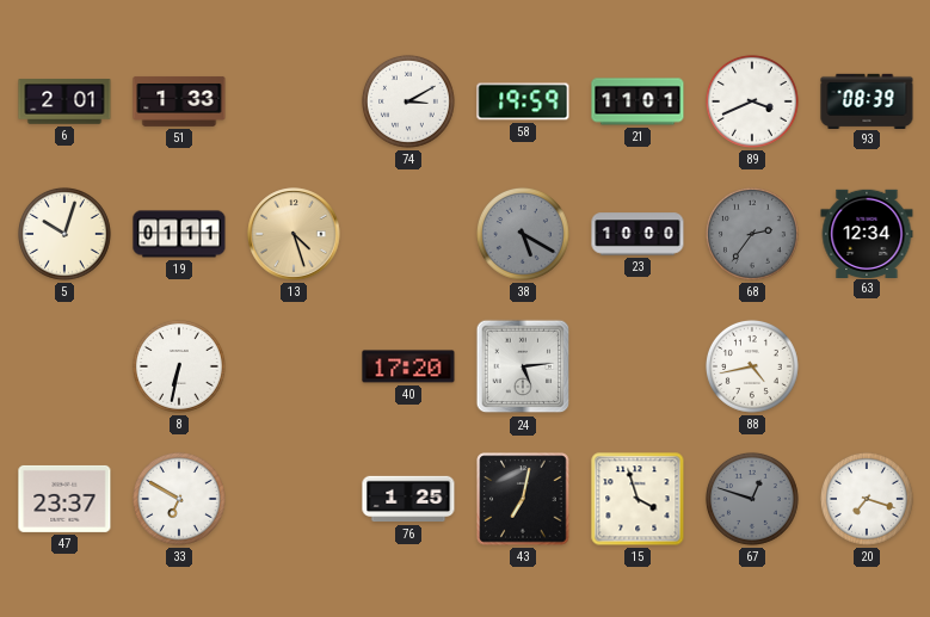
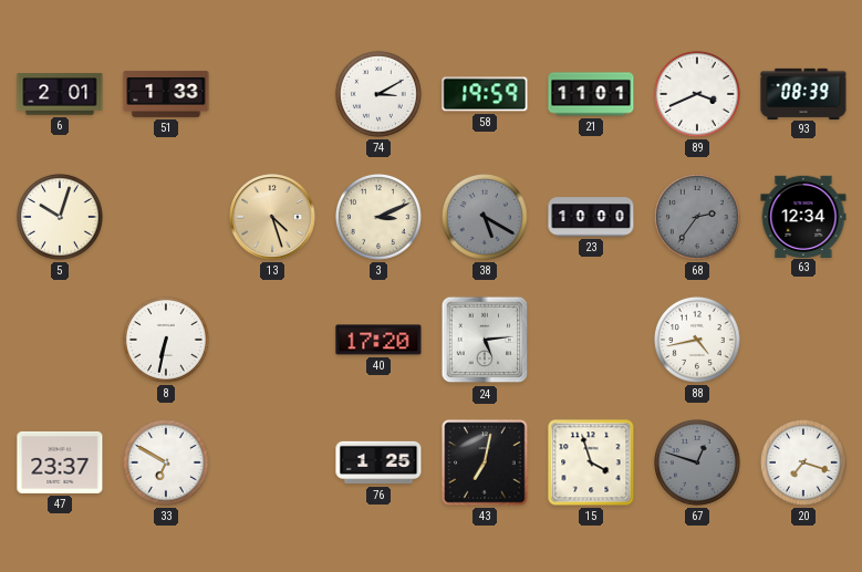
19: 01:11 -> none (179, 234)
3: none -> 3:11 (378, 217)
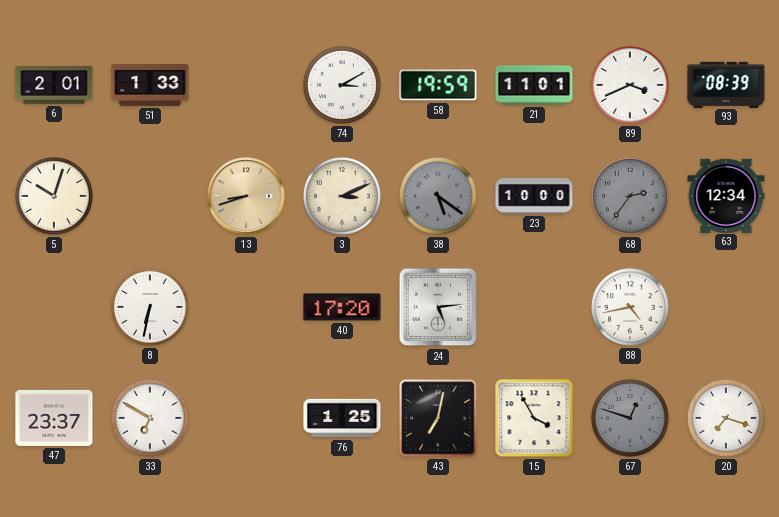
13: 4:27 -> 8:42 (246, 196)
38: 5:20 -> 5:21 (438, 196)
15: 3:57 -> 3:55 (534, 418)
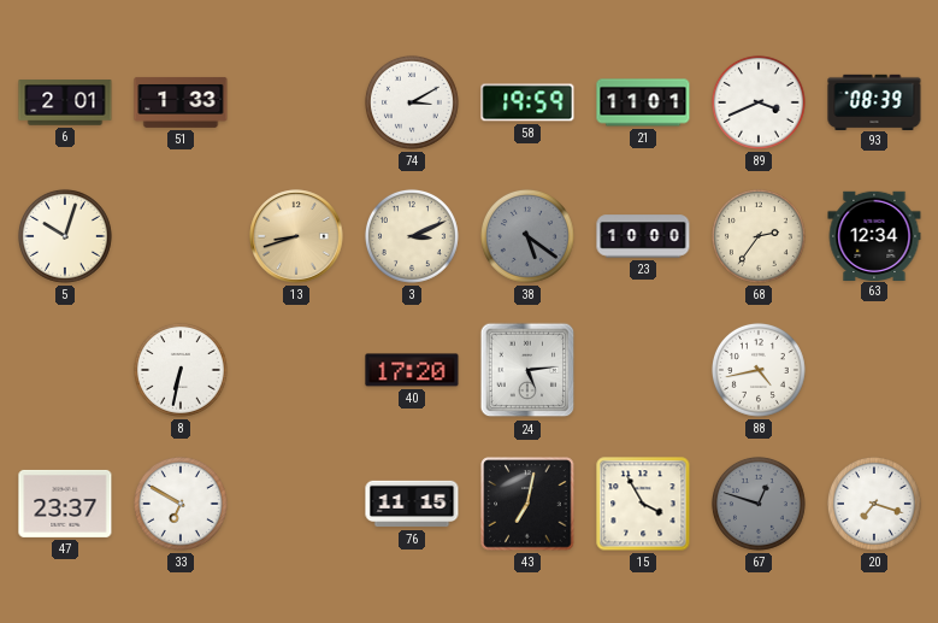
68 dial: grey -> cream (759, 236)
76: 1:25 -> 11:15 (412, 504)
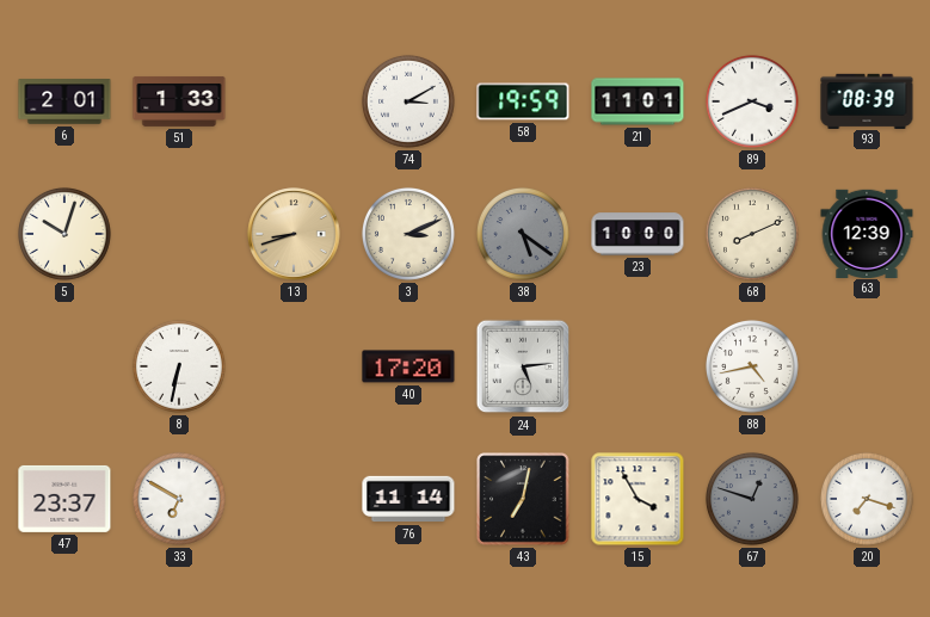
68: 2:36 -> 8:11 (752, 234)
63: 12:34 -> 12:39 (867, 233)
76: 11:15 -> 11:14 (408, 499)
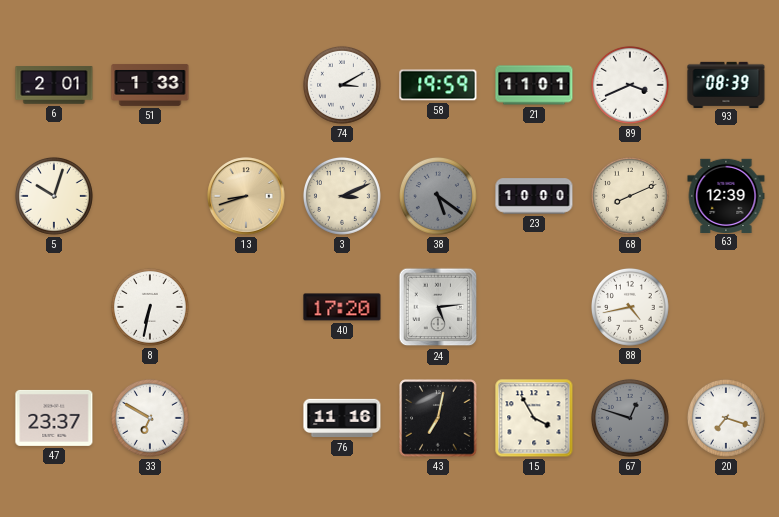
76: 11:14 -> 11:16 (342, 418)
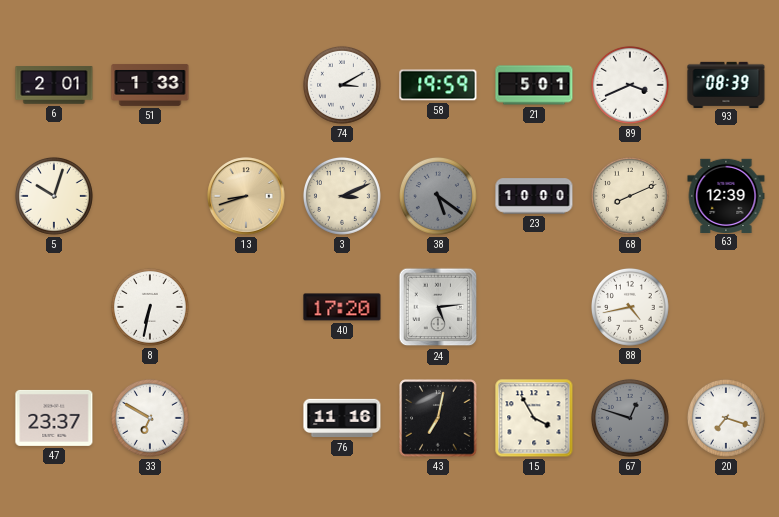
21: 11:01 -> 5:01 (534, 85)
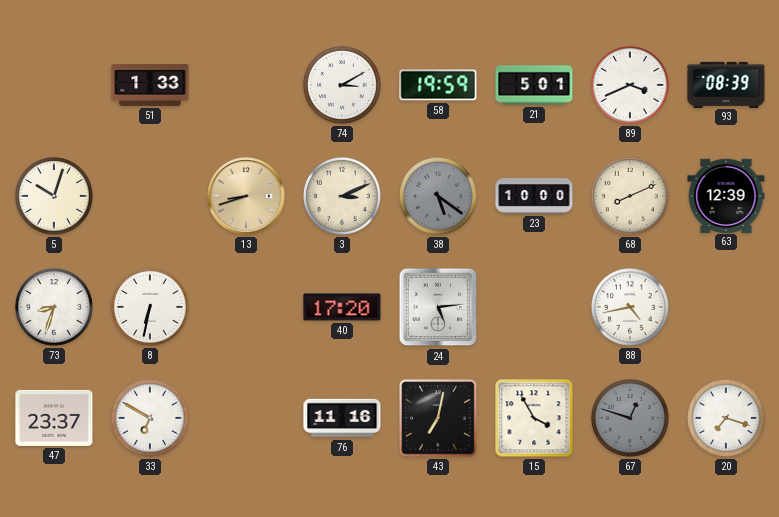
6: 2:01 -> none (54, 85)
73: none -> 8:33 (54, 307)
